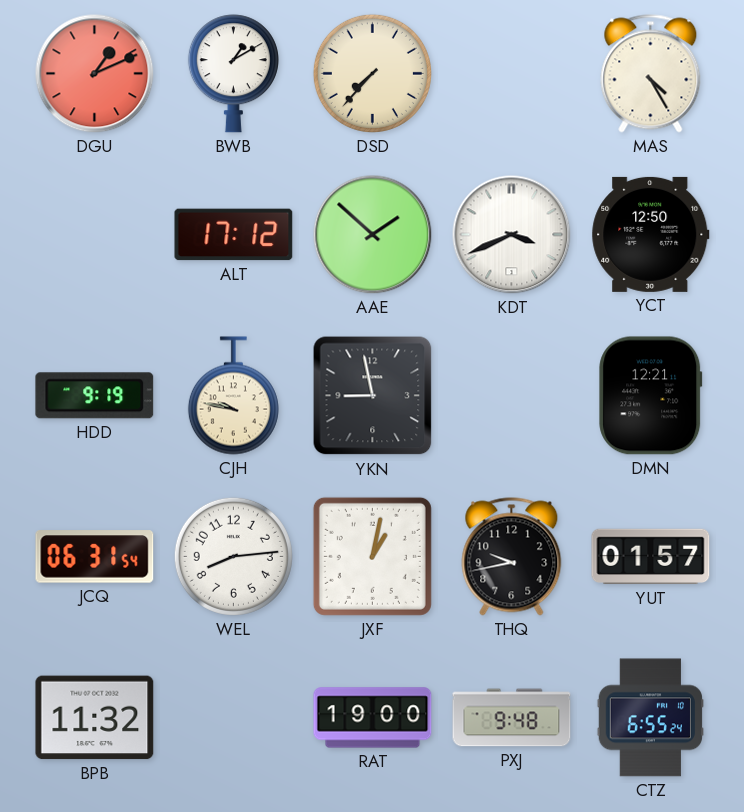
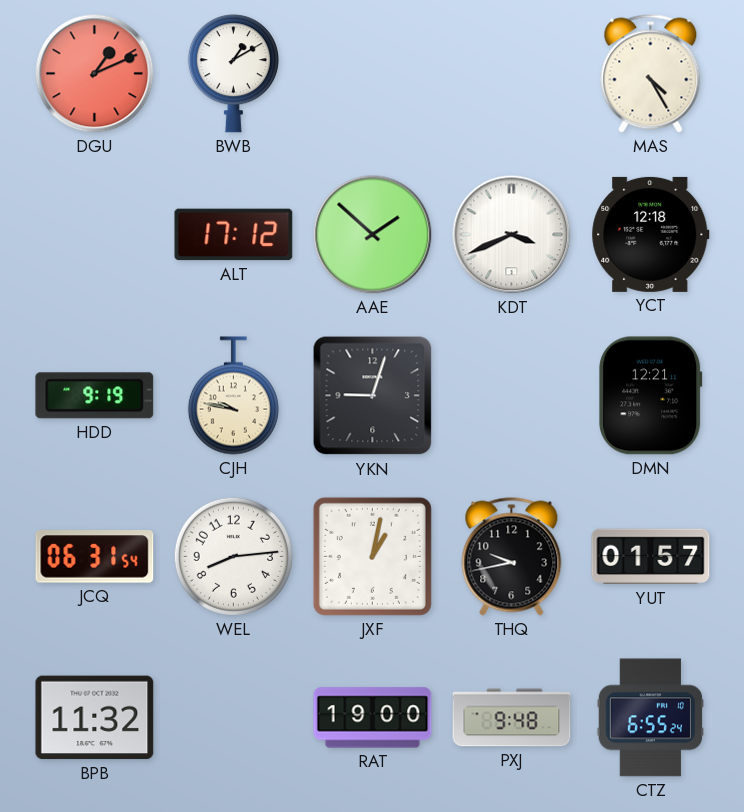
DSD: 7:37 -> none (372, 73)
YCT: 12:50 -> 12:18 (651, 234)
YKN: 8:58 -> 9:03 (373, 396)
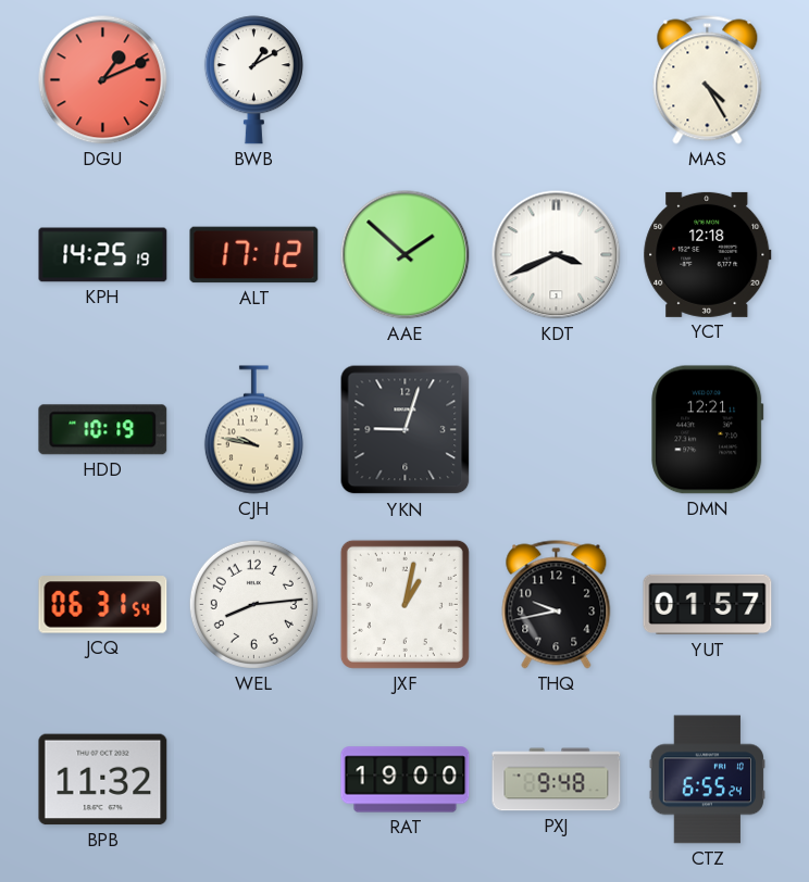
KPH: none -> 14:25 (103, 255)
HDD: 9:19 -> 10:19 (103, 430)
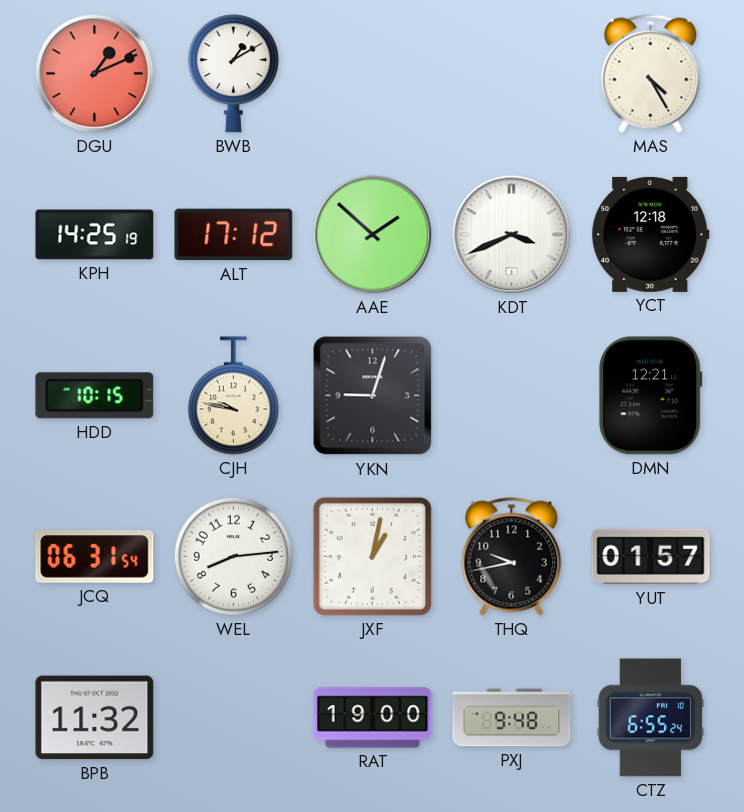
HDD: 10:19 -> 10:15 (95, 396)
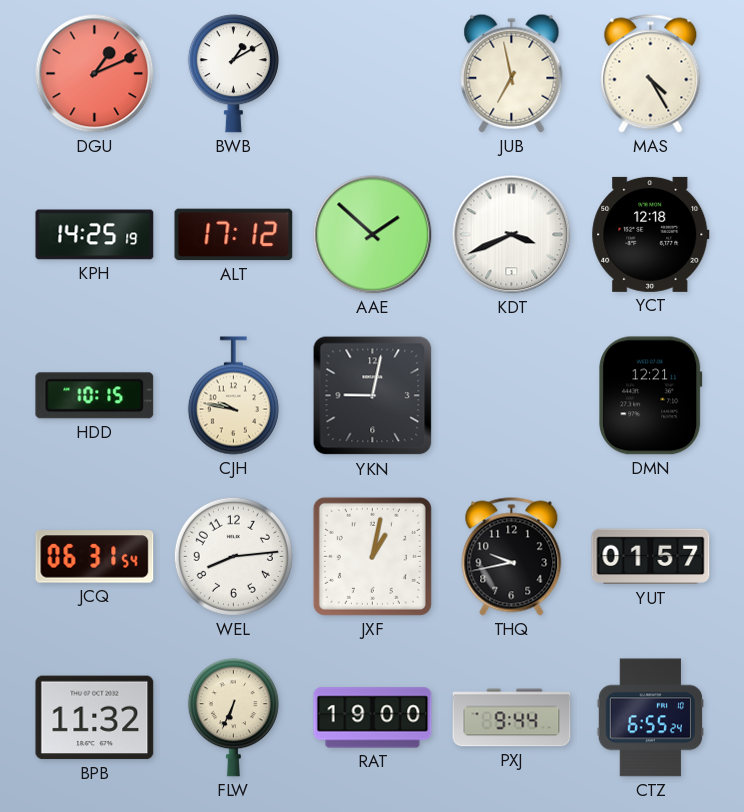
JUB: none -> 6:58 (512, 73)
YKN: 9:03 -> 9:02 (373, 396)
FLW: none -> 6:34 (233, 718)
PXJ: 9:48 -> 9:44 (512, 718)
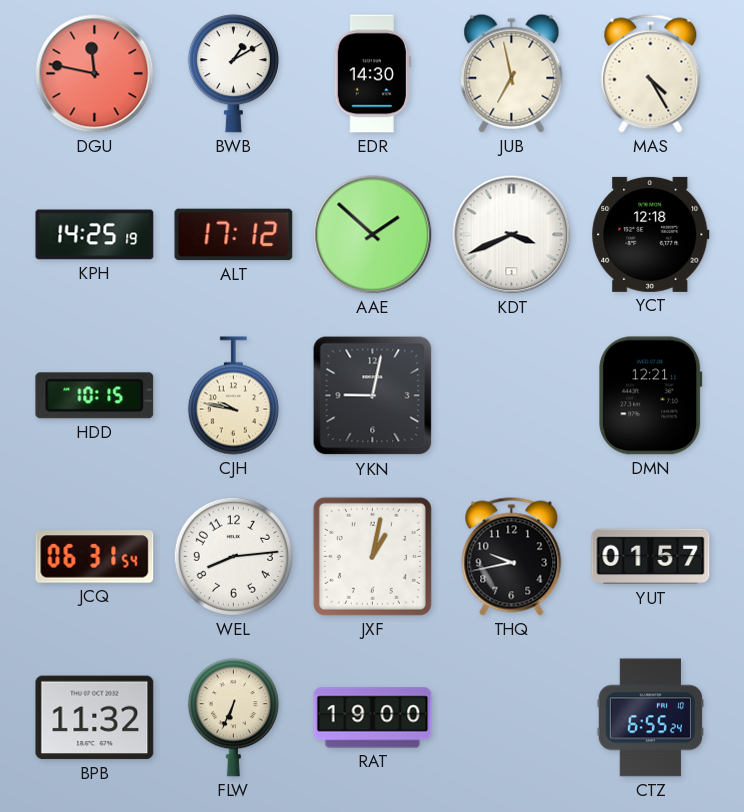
DGU: 1:11 -> 11:47 (95, 74)
EDR: none -> 14:30 (372, 74)
PXJ: 9:44 -> none (512, 718)
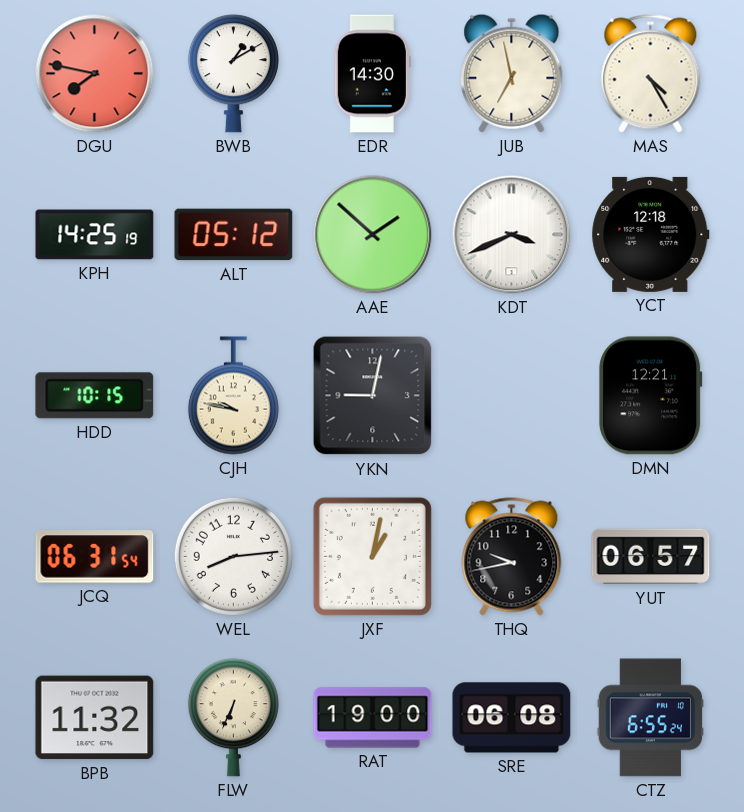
DGU: 11:47 -> 7:47 (95, 74)
ALT: 17:12 -> 05:12 (234, 235)
YUT: 01:57 -> 06:57 (651, 557)
SRE: none -> 06:08 (512, 718)
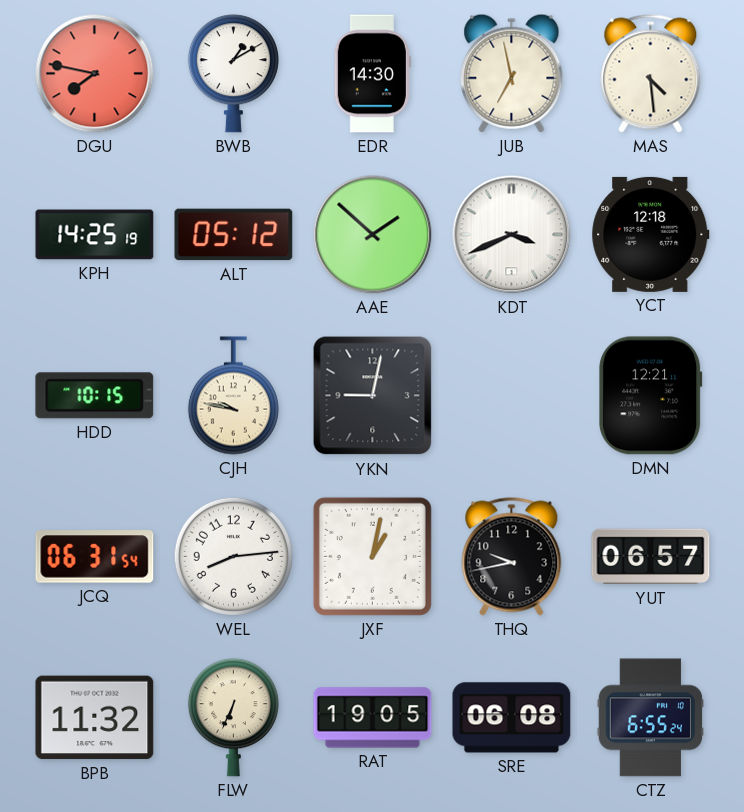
MAS: 4:25 -> 4:29 (651, 74)
RAT: 19:00 -> 19:05 (373, 718)
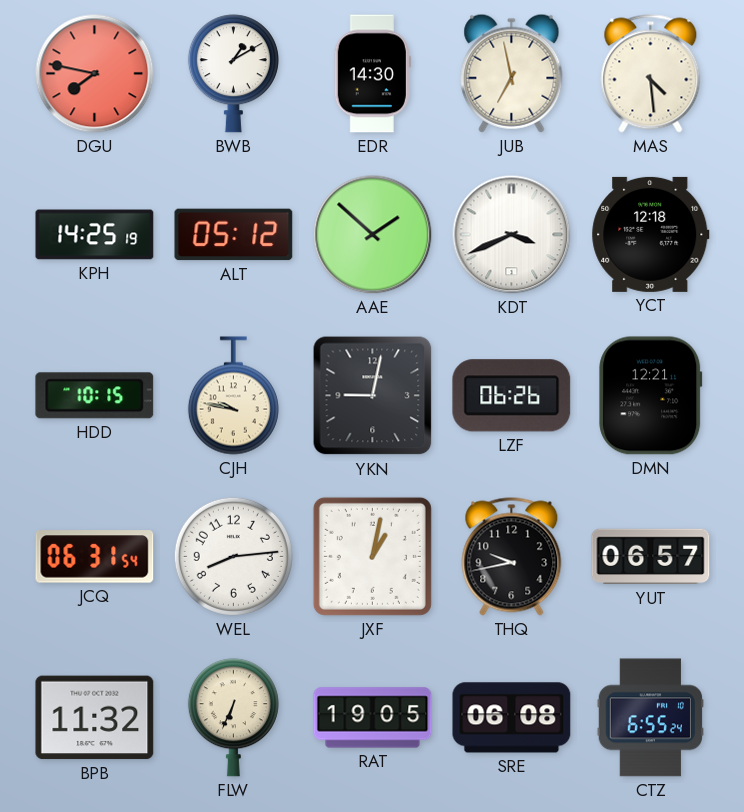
LZF: none -> 06:26 (512, 396)
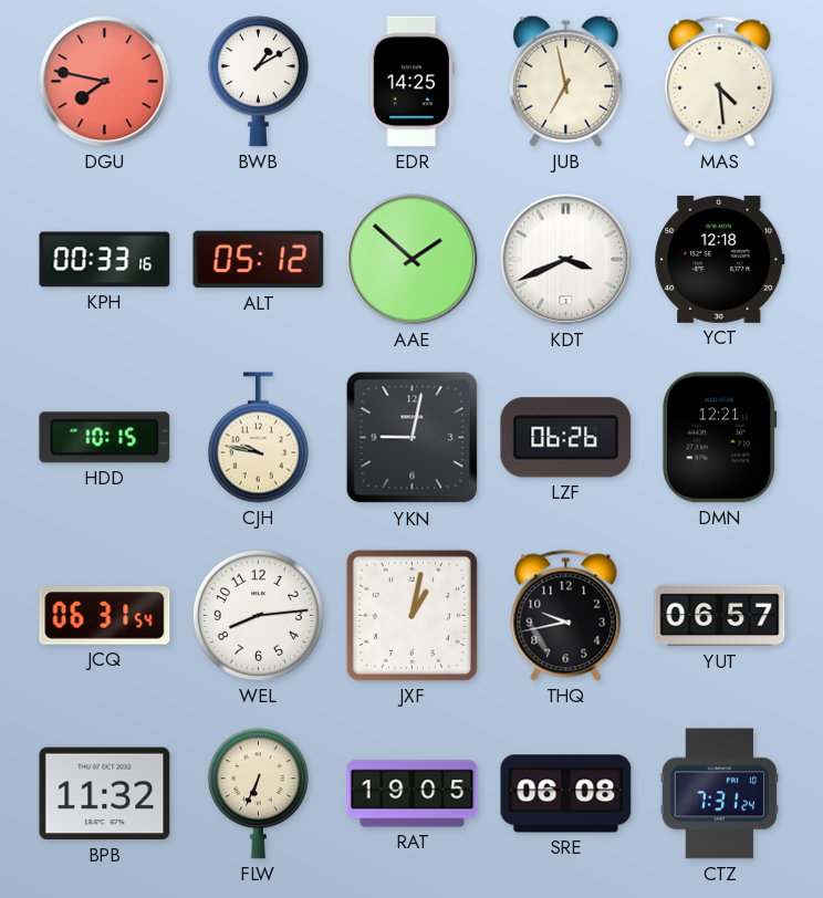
EDR: 14:30 -> 14:25 (411, 82)
KPH: 14:25 -> 00:33 (105, 260)
CTZ: 6:55 -> 7:31 (719, 794)
